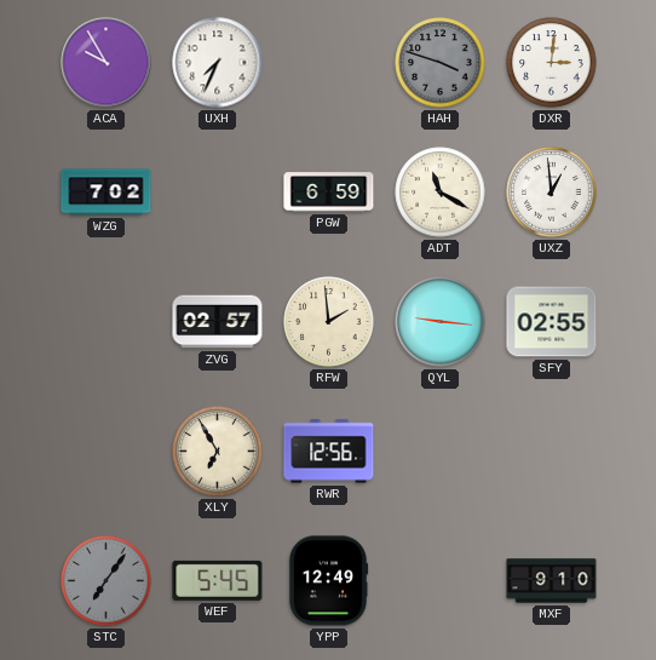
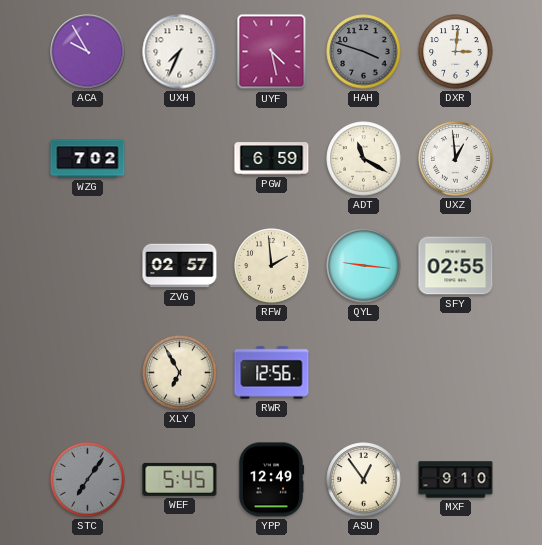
UYF: none -> 4:28 (272, 52)
ASU: none -> 12:54 (364, 480)
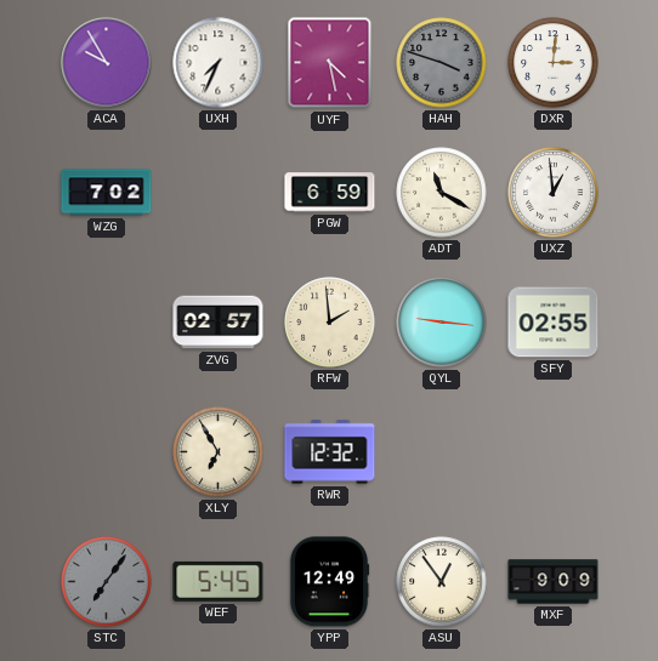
RWR: 12:56 -> 12:32 (330, 452)
MXF: 9:10 -> 9:09 (554, 582)
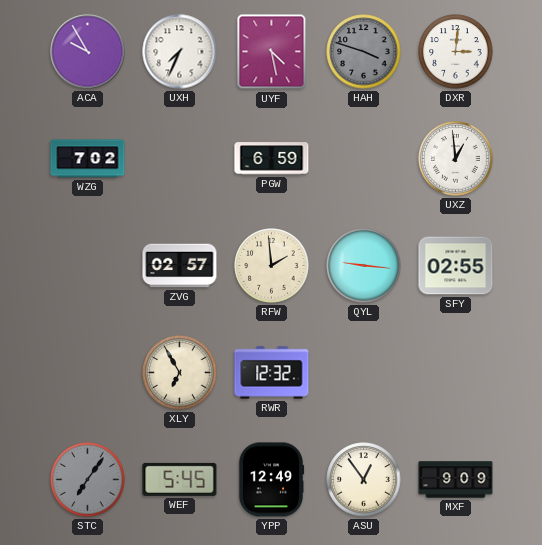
ADT: 11:20 -> none (442, 193)
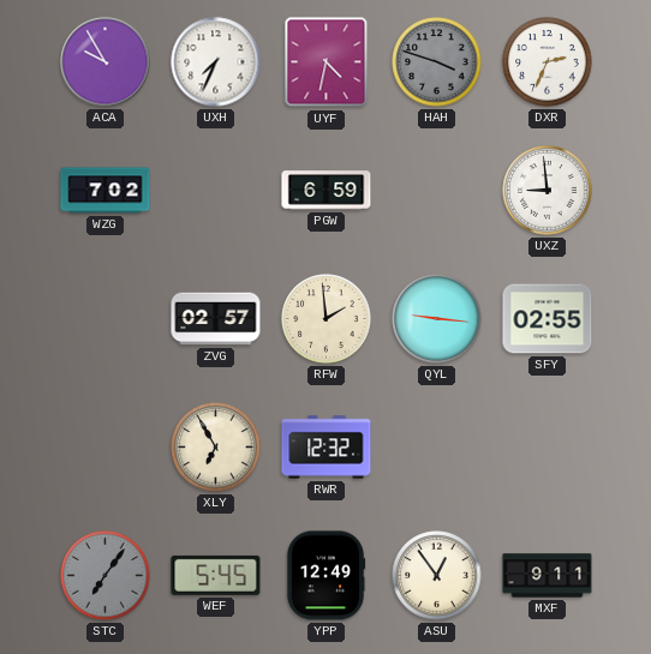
UYF: 4:28 -> 4:32 (327, 62)
DXR: 3:01 -> 2:34 (548, 62)
UXZ: 12:59 -> 8:59 (548, 191)
MXF: 9:09 -> 9:11 (548, 576)
